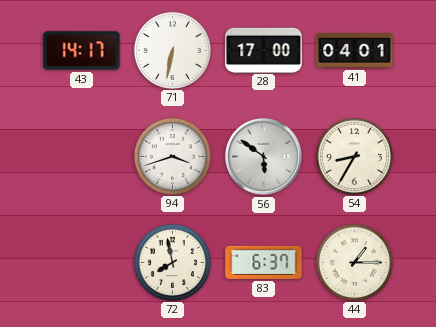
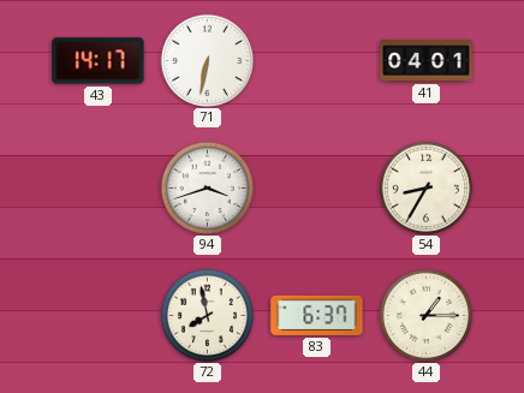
28: 17:00 -> none (264, 50)
56: 5:51 -> none (263, 156)
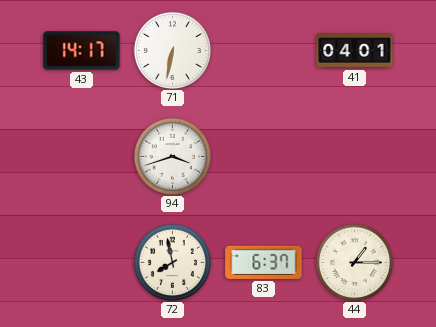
54: 8:35 -> none (425, 187)
